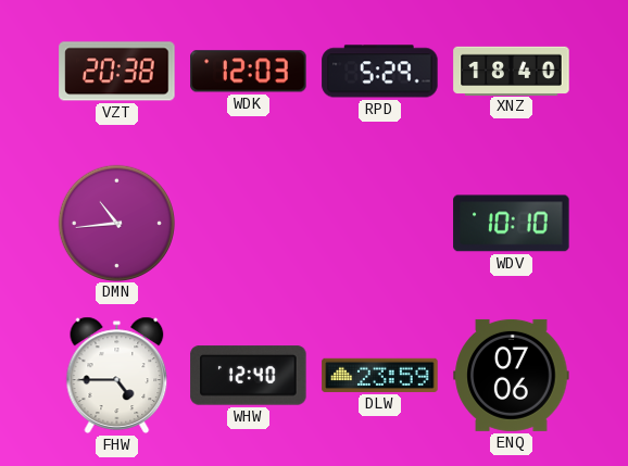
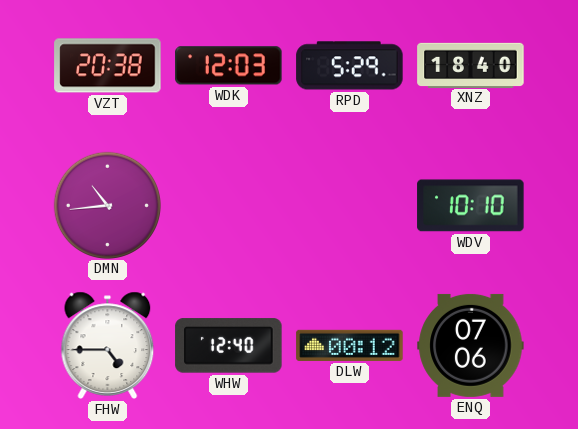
DLW: 23:59 -> 00:12 (350, 345)
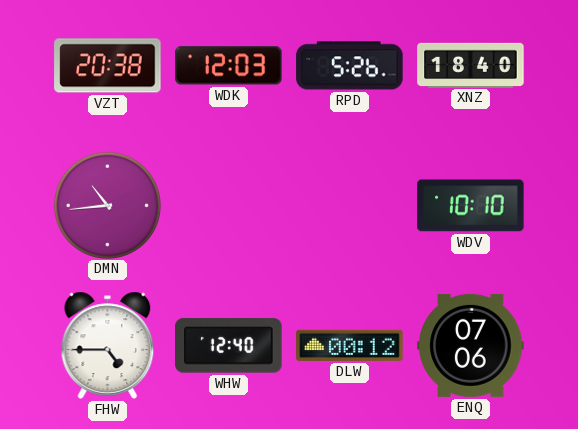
RPD: 5:29 -> 5:26 (350, 66)
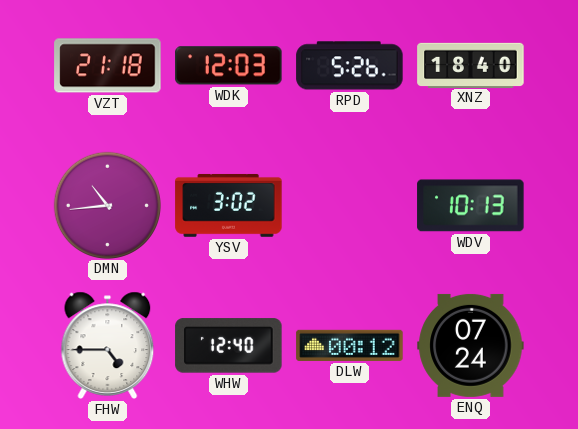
VZT: 20:38 -> 21:18 (108, 66)
YSV: none -> 3:02 (229, 205)
WDV: 10:10 -> 10:13 (471, 206)
ENQ: 07:06 -> 07:24 (471, 345)
